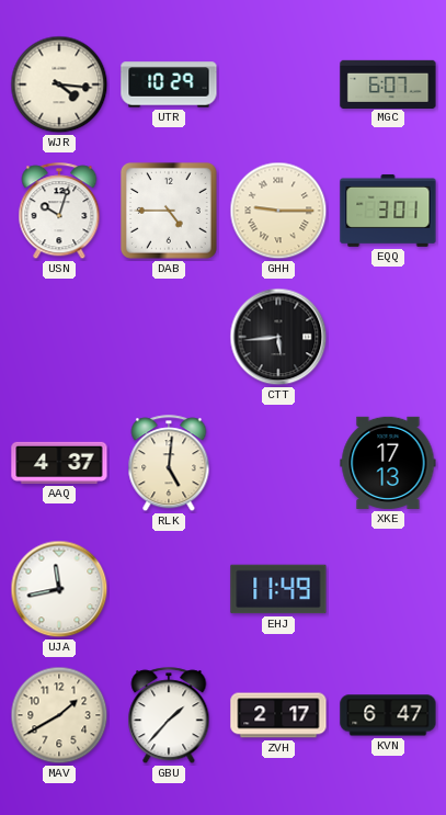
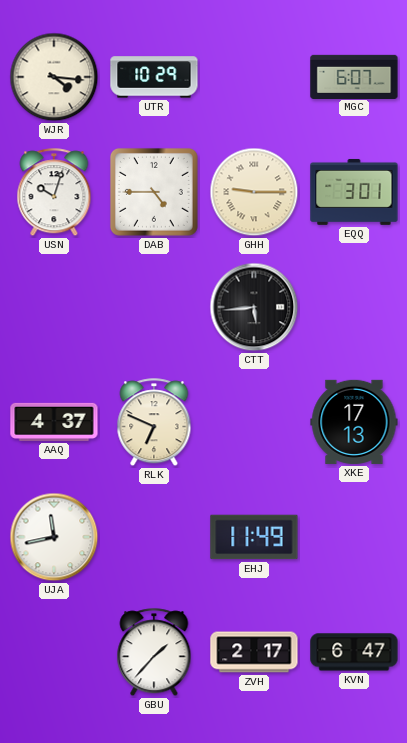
RLK: 5:01 -> 6:49 (154, 423)
MAV: 1:40 -> none (59, 715)
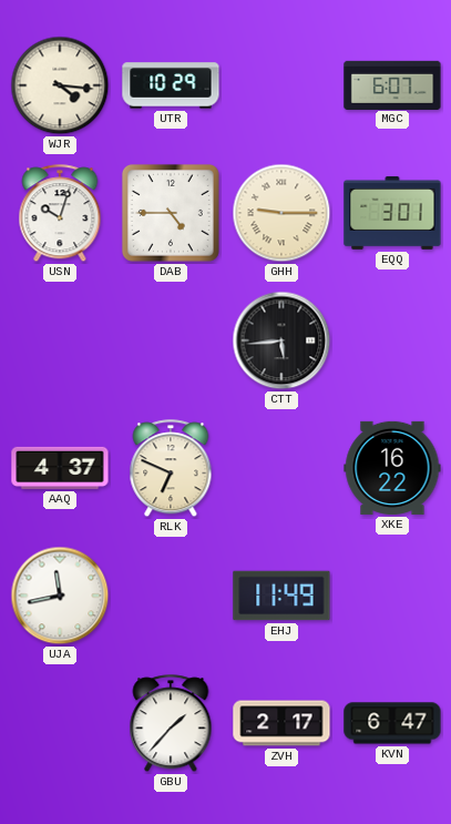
XKE: 17:13 -> 16:22 (392, 468)
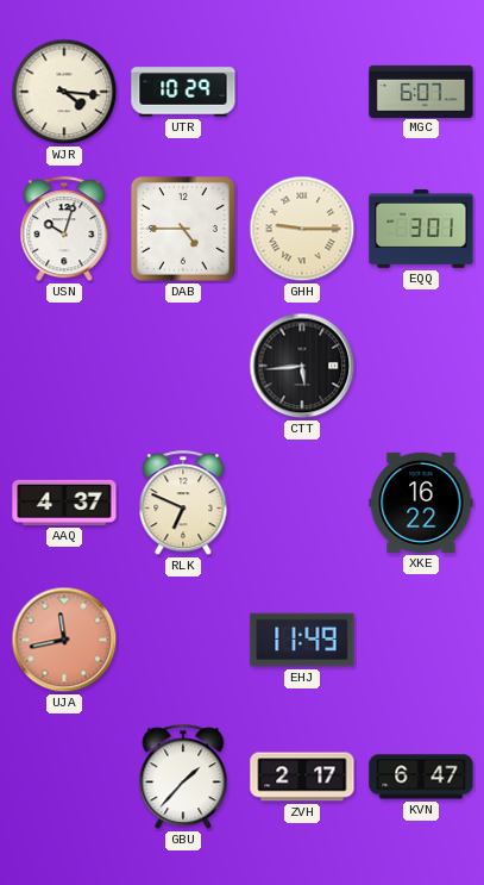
UJA dial: white -> salmon (64, 640)
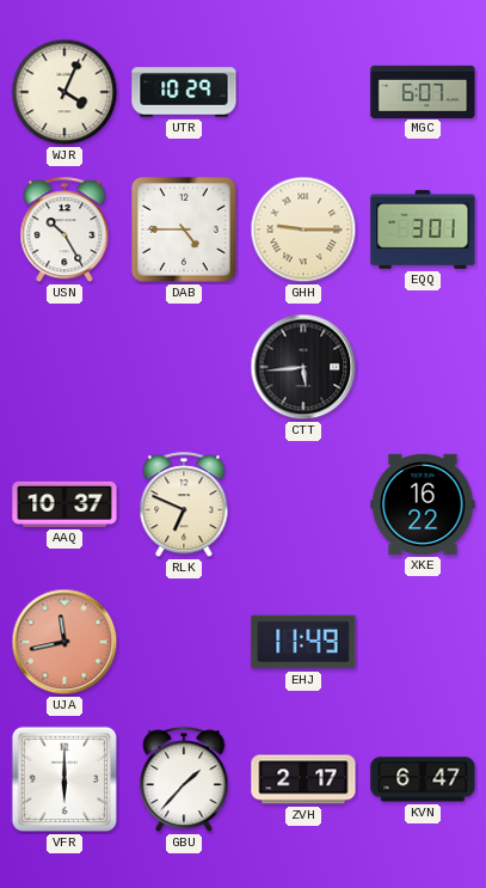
WJR: 4:16 -> 4:04 (64, 92)
USN: 10:03 -> 10:25 (64, 231)
AAQ: 4:37 -> 10:37 (64, 504)
VFR: none -> 6:00 (64, 779)
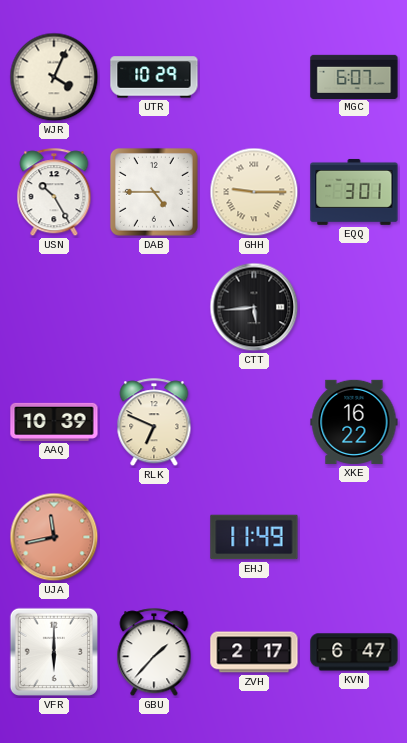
AAQ: 10:37 -> 10:39 (54, 422)
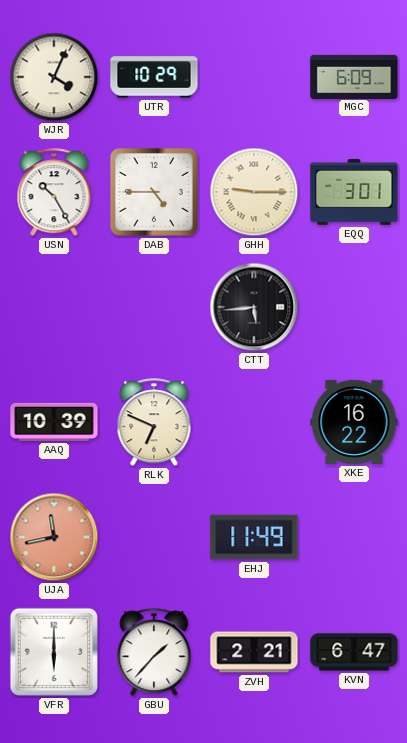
MGC: 6:07 -> 6:09 (354, 76)
ZVH: 2:17 -> 2:21 (254, 652)
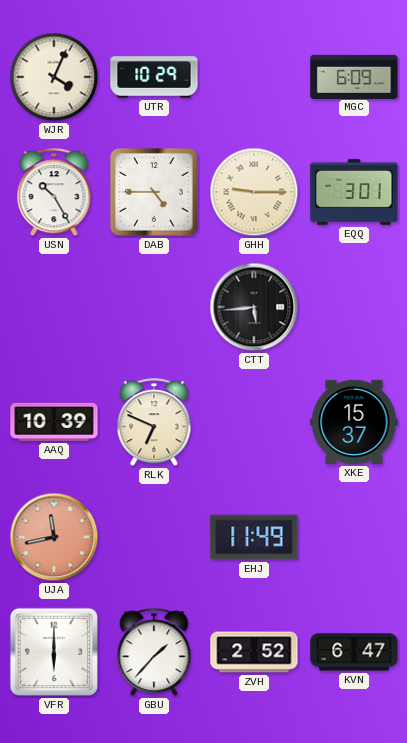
XKE: 16:22 -> 15:37 (354, 422)
ZVH: 2:21 -> 2:52 (254, 652)
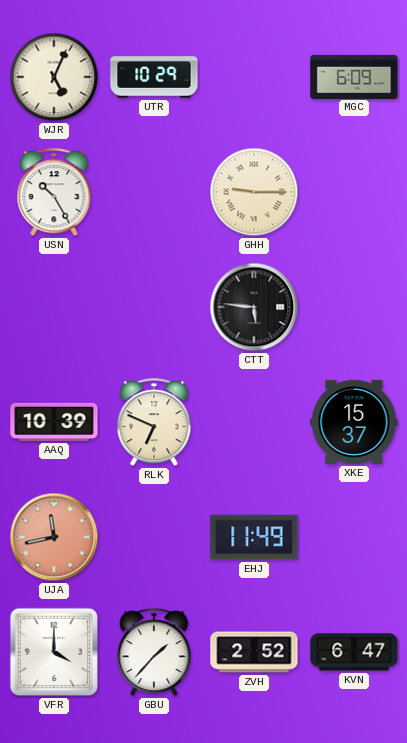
WJR: 4:04 -> 5:04 (54, 77)
DAB: 4:45 -> none (154, 192)
EQQ: 3:01 -> none (354, 192)
CTT: 5:44 -> 5:46 (254, 307)
VFR: 6:00 -> 4:00 (54, 652)
